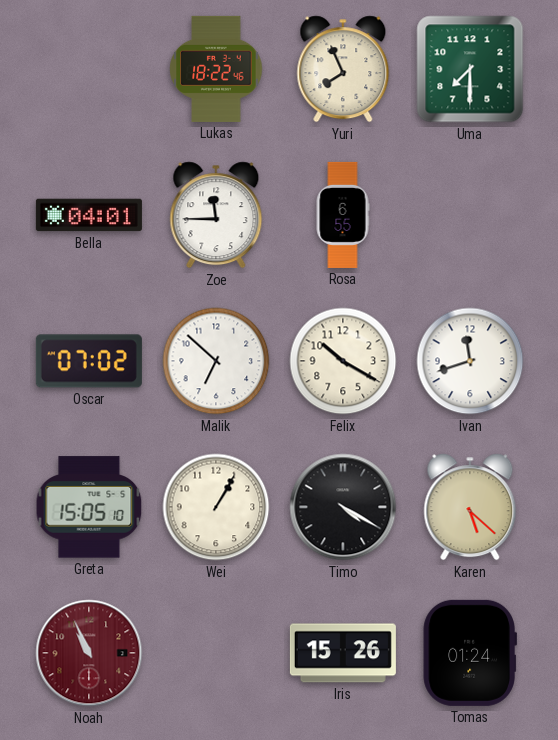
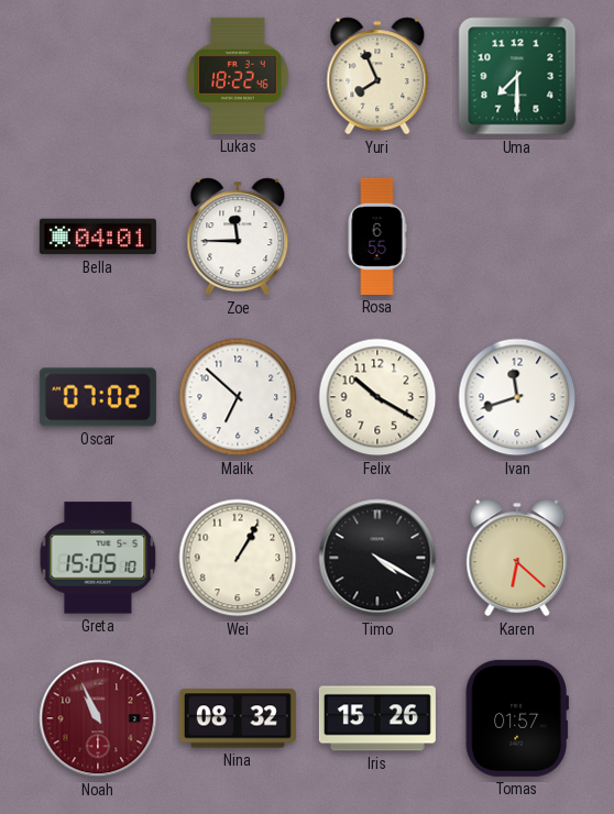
Karen: 5:22 -> 6:22 (517, 558)
Nina: none -> 08:32 (238, 718)
Tomas: 01:24 -> 01:57 (516, 718)
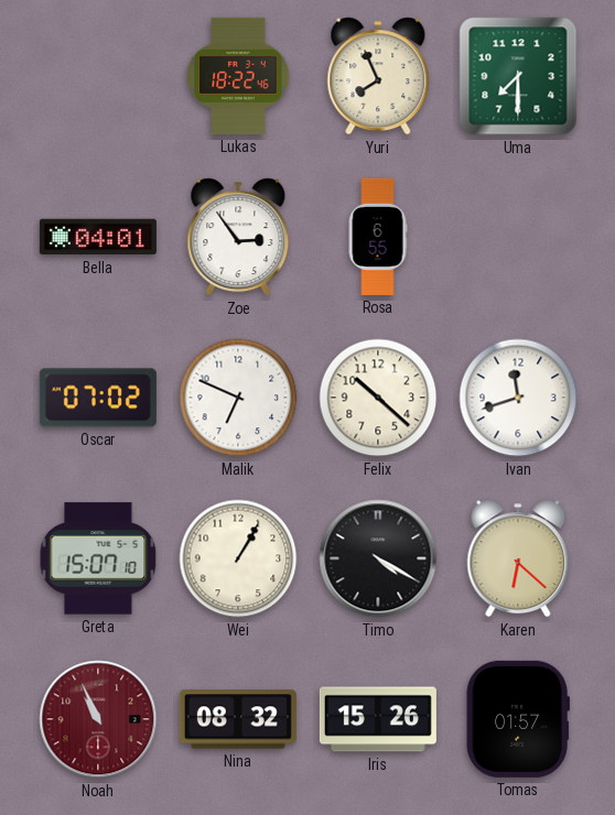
Zoe: 11:45 -> 2:54 (238, 237)
Malik: 6:52 -> 6:49 (238, 398)
Felix: 10:20 -> 10:22 (378, 398)
Greta: 15:05 -> 15:07 (98, 558)
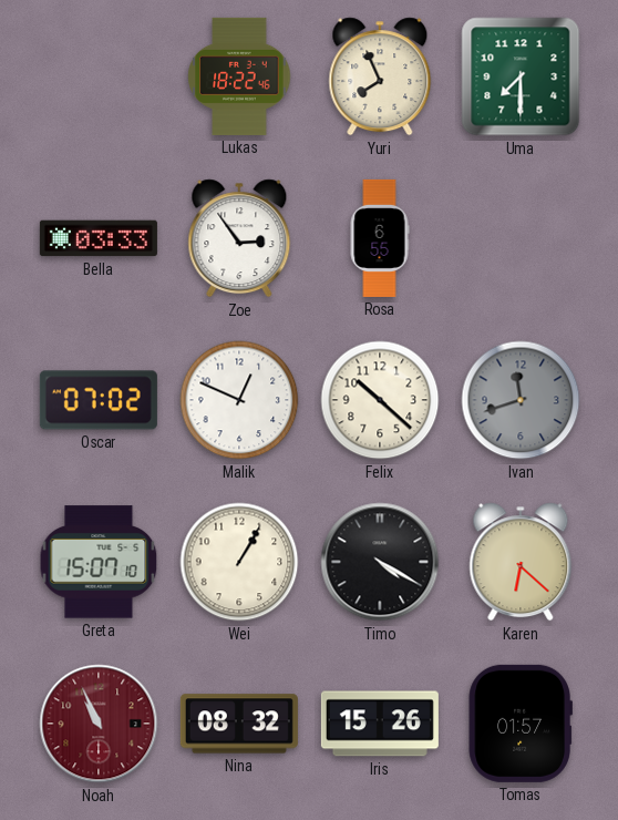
Bella: 04:01 -> 03:33 (99, 238)
Malik: 6:49 -> 12:49 (239, 400)
Ivan dial: white -> grey (521, 400)
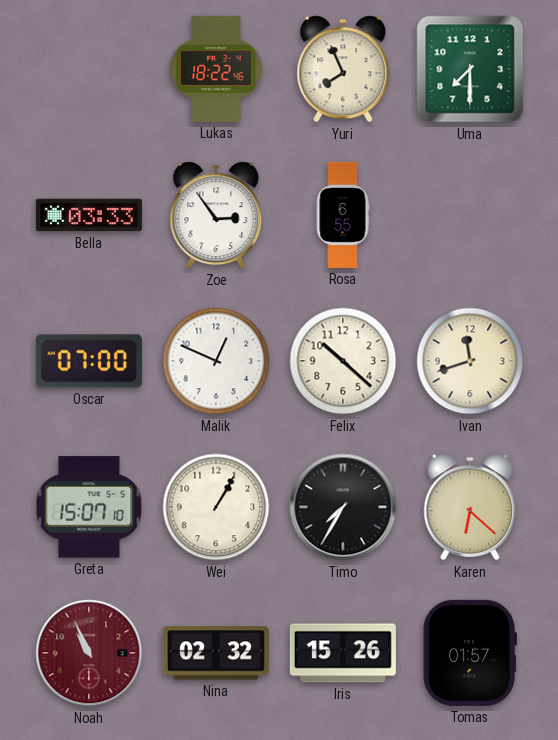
Oscar: 07:02 -> 07:00 (89, 361)
Ivan dial: grey -> cream (470, 361)
Timo: 4:20 -> 7:35 (343, 507)
Nina: 08:32 -> 02:32 (216, 653)
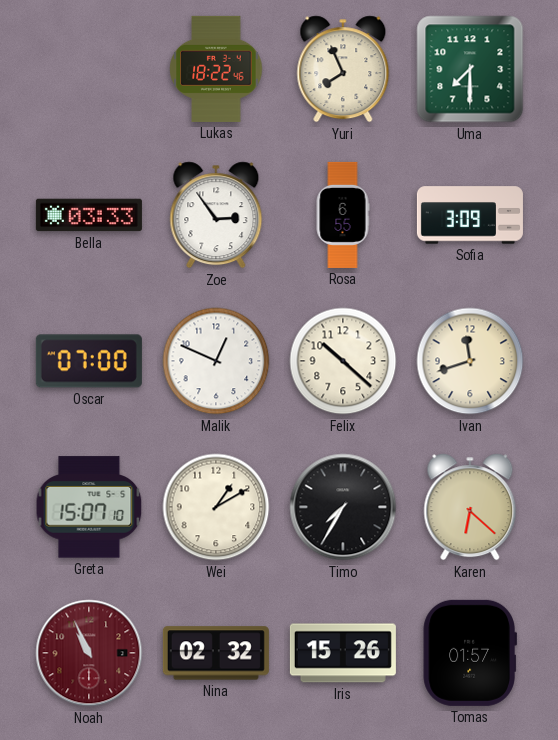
Sofia: none -> 3:09 (470, 215)
Wei: 1:05 -> 1:10 (216, 507)
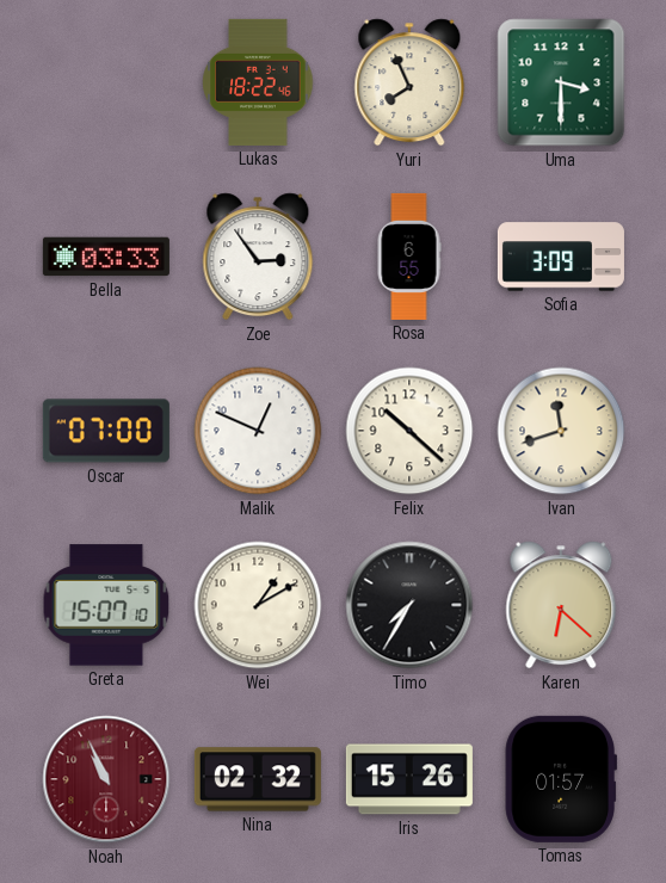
Uma: 7:30 -> 3:30 (561, 82)
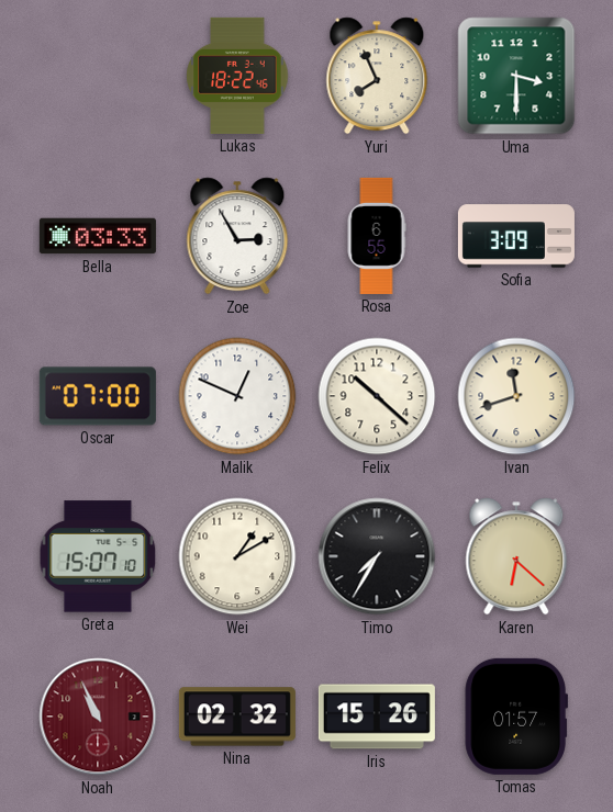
Zoe: 2:54 -> 2:55 (237, 236)
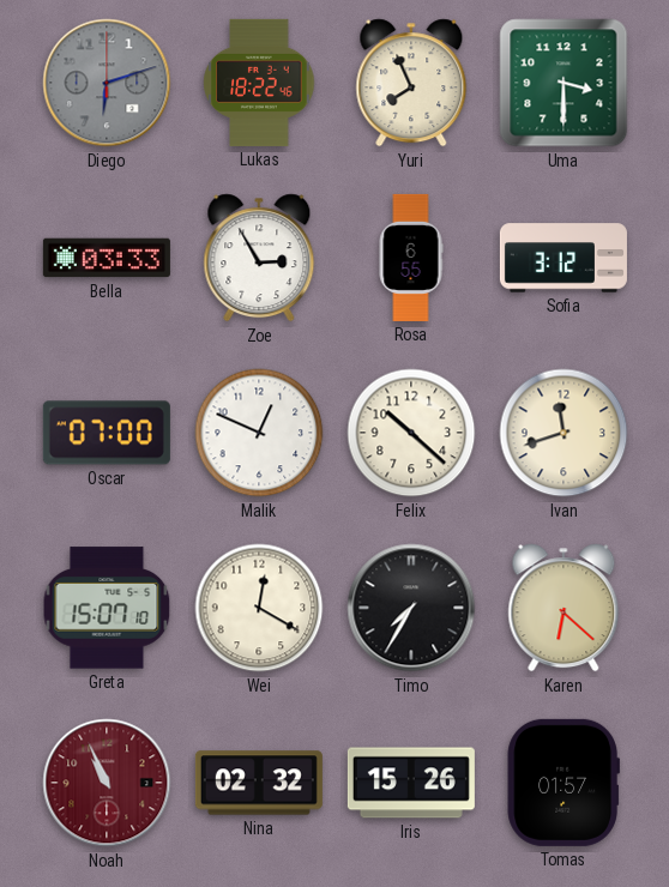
Diego: none -> 6:12 (107, 83)
Sofia: 3:09 -> 3:12 (563, 258)
Wei: 1:10 -> 12:20 (259, 608)
